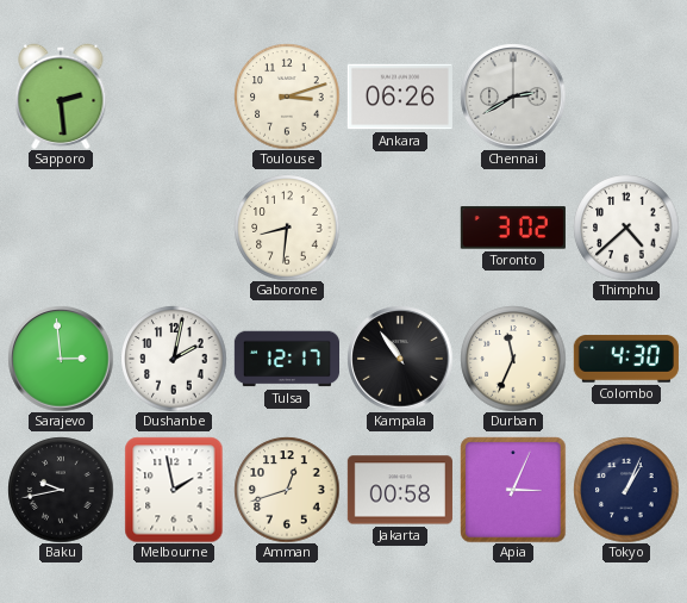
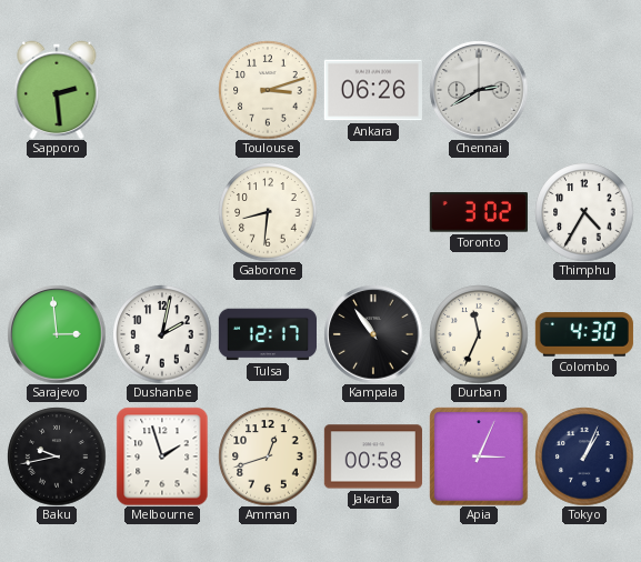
Thimphu: 4:38 -> 4:35 (584, 212)
Melbourne: 1:58 -> 1:57 (162, 456)
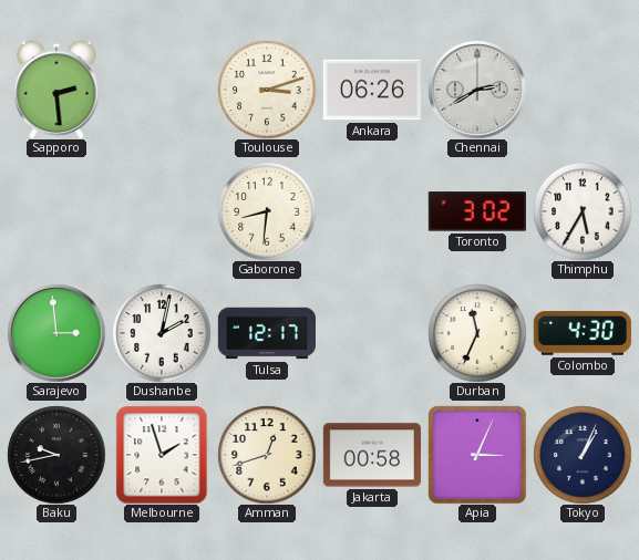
Thimphu: 4:35 -> 5:35 (583, 211)
Kampala: 10:54 -> none (373, 334)
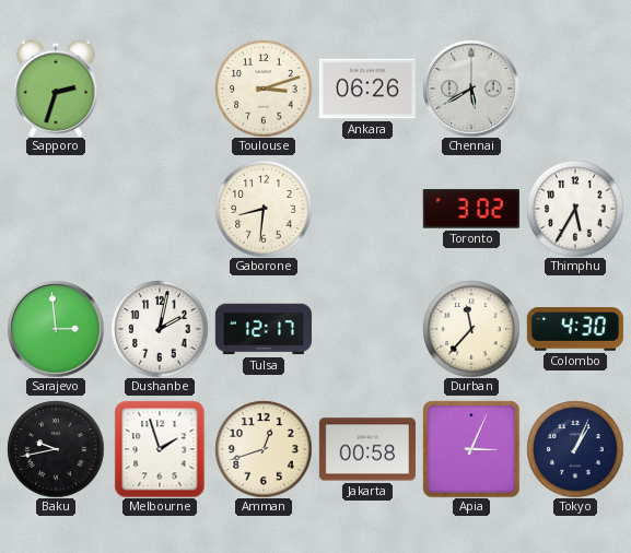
Sapporo: 2:29 -> 2:33 (56, 89)
Chennai: 2:40 -> 5:40 (471, 89)
Durban: 11:34 -> 11:37 (471, 329)
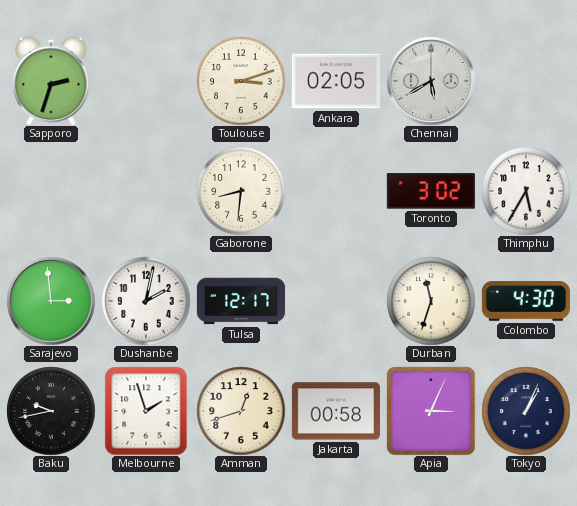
Ankara: 06:26 -> 02:05 (336, 81)
Durban: 11:37 -> 11:33 (431, 301)
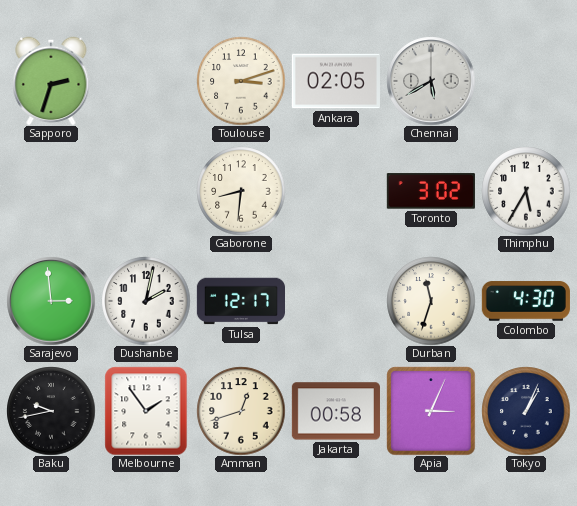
Melbourne: 1:57 -> 1:54 (146, 411)
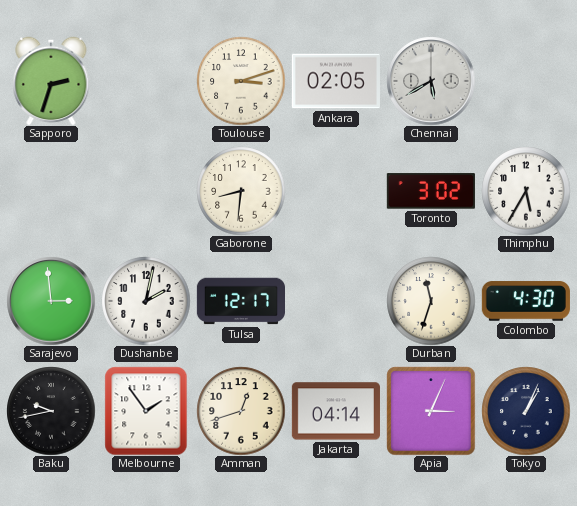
Jakarta: 00:58 -> 04:14 (336, 411)
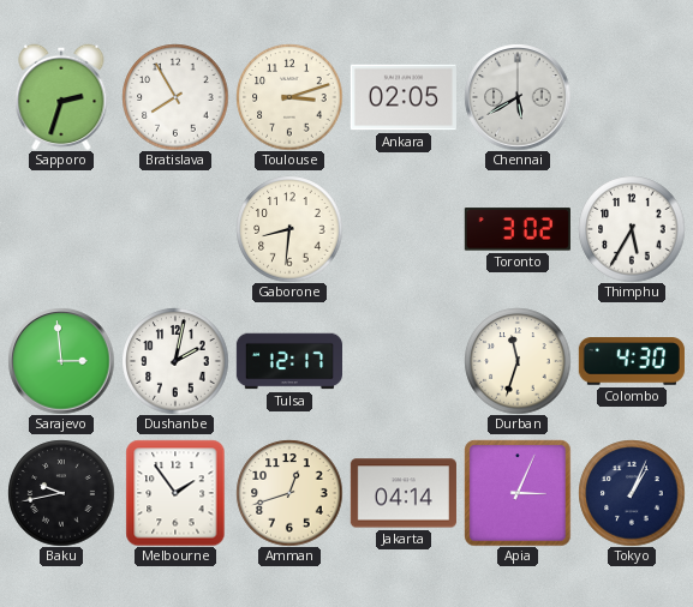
Bratislava: none -> 7:55 (175, 97)
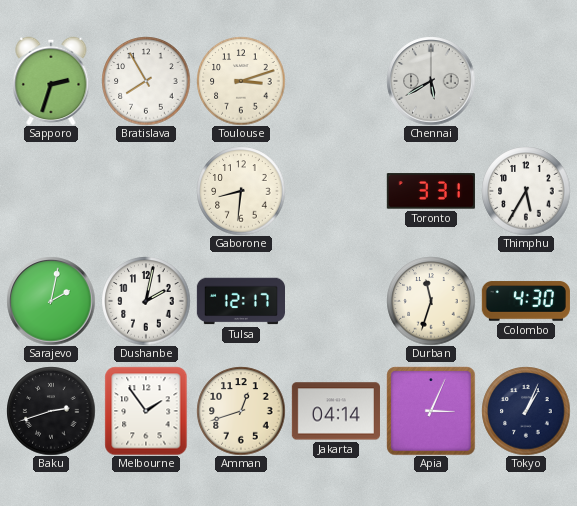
Ankara: 02:05 -> none (404, 97)
Toronto: 3:02 -> 3:31 (431, 191)
Sarajevo: 2:59 -> 2:02 (51, 301)
Baku: 9:43 -> 2:42 (51, 411)
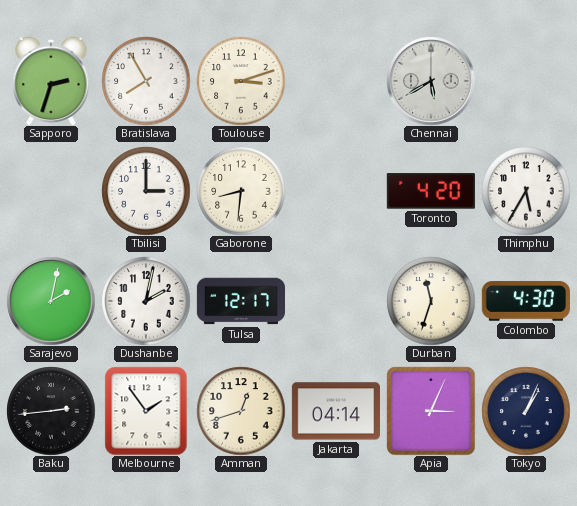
Tbilisi: none -> 3:00 (146, 191)
Toronto: 3:31 -> 4:20 (431, 191)
Baku: 2:42 -> 2:44 (51, 411)
